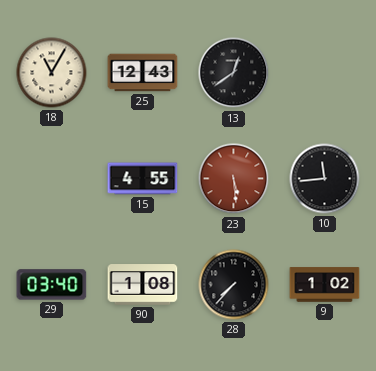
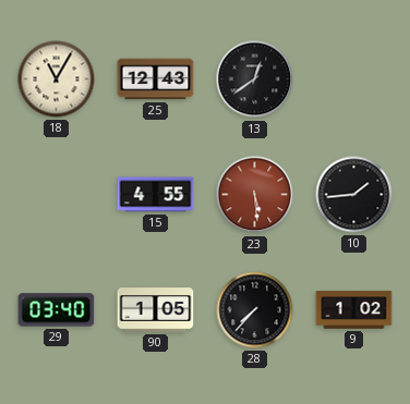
10: 11:44 -> 1:44 (354, 195)
90: 1:08 -> 1:05 (156, 310)
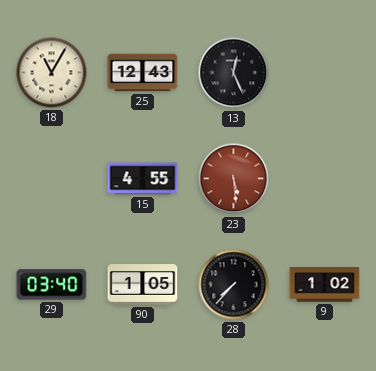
13: 12:39 -> 12:26 (234, 73)
10: 1:44 -> none (354, 195)
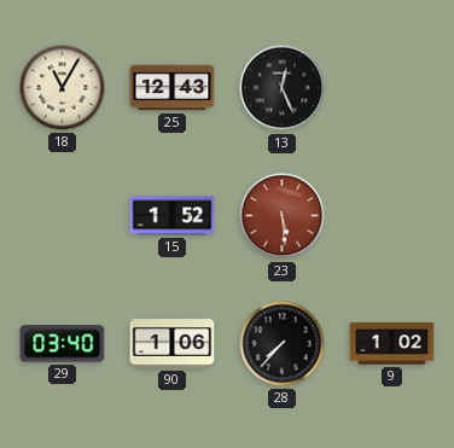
15: 4:55 -> 1:52 (173, 216)
90: 1:05 -> 1:06 (173, 344)
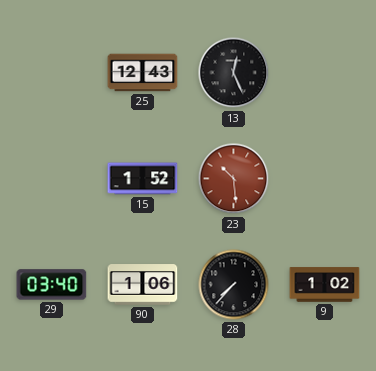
18: 11:05 -> none (63, 88)
23: 5:29 -> 10:29 (234, 179)
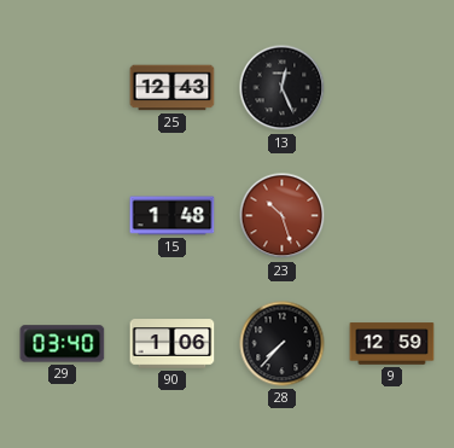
15: 1:52 -> 1:48 (173, 216)
23: 10:29 -> 10:27 (283, 216)
9: 1:02 -> 12:59 (392, 344)
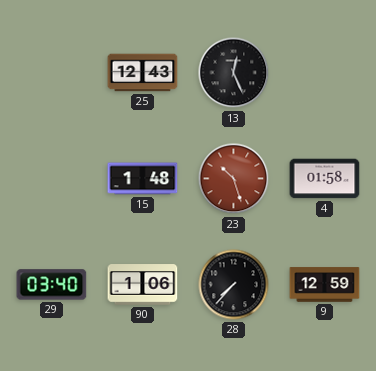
4: none -> 01:58 (325, 179)
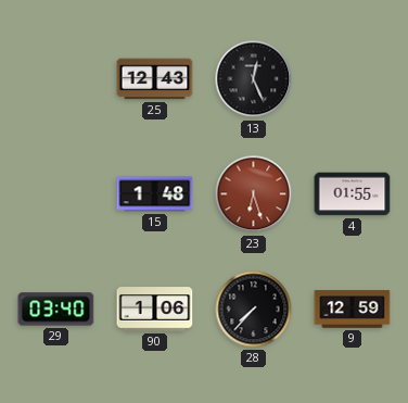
23: 10:27 -> 6:27 (254, 194)
4: 01:58 -> 01:55 (353, 194)
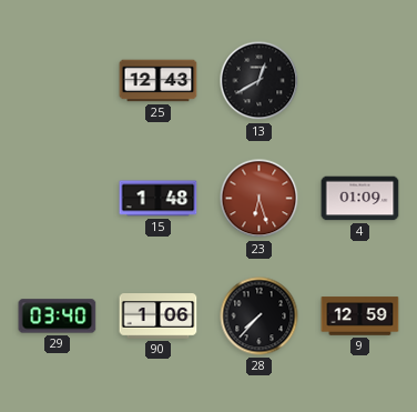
13: 12:26 -> 12:40 (260, 81)
4: 01:55 -> 01:09 (360, 199)
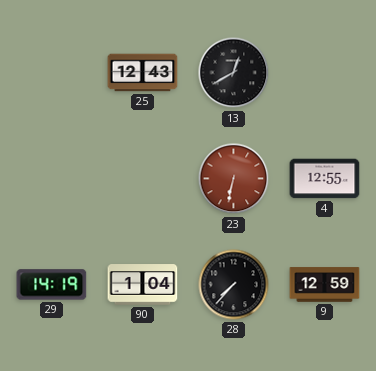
15: 1:48 -> none (159, 199)
23: 6:27 -> 6:32 (234, 179)
4: 01:09 -> 12:55 (325, 179)
29: 03:40 -> 14:19 (52, 285)
90: 1:06 -> 1:04 (143, 285)
